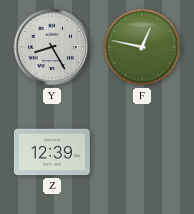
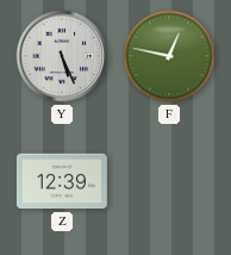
Y: 8:25 -> 5:26 (62, 56)
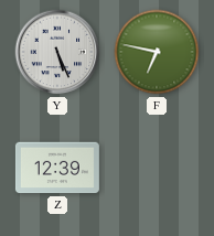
F: 12:47 -> 6:47 (157, 52)
